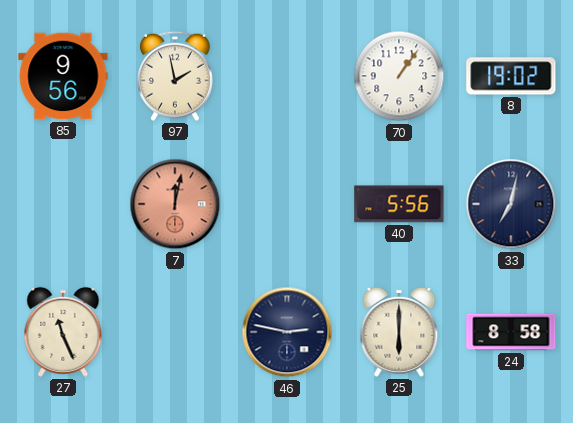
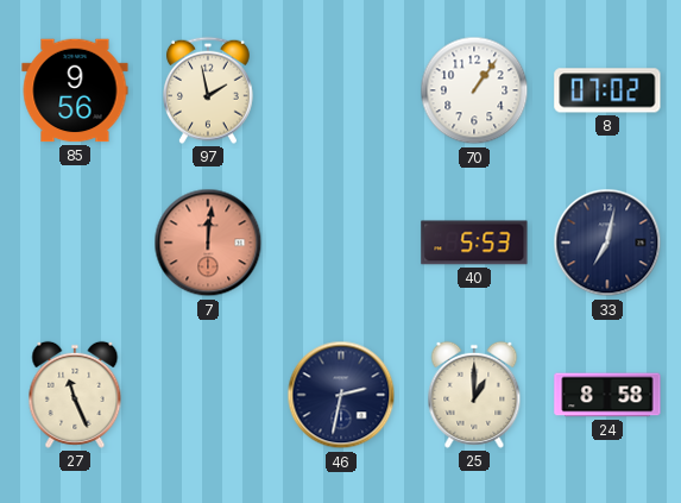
8: 19:02 -> 07:02 (607, 90)
7: 12:02 -> 12:01 (208, 243)
40: 5:56 -> 5:53 (474, 243)
46: 2:47 -> 2:32 (341, 395)
25: 6:00 -> 1:00 (474, 395)
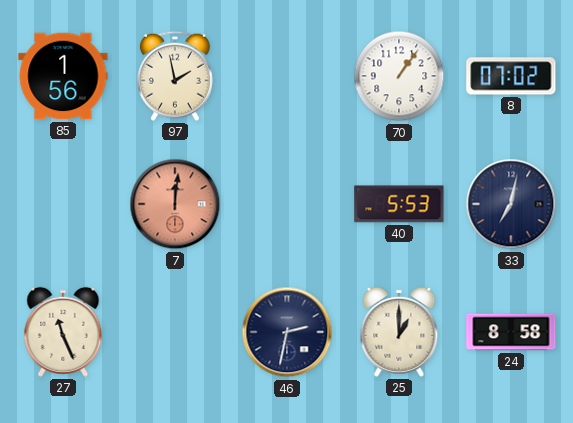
85: 9:56 -> 1:56 (63, 76)
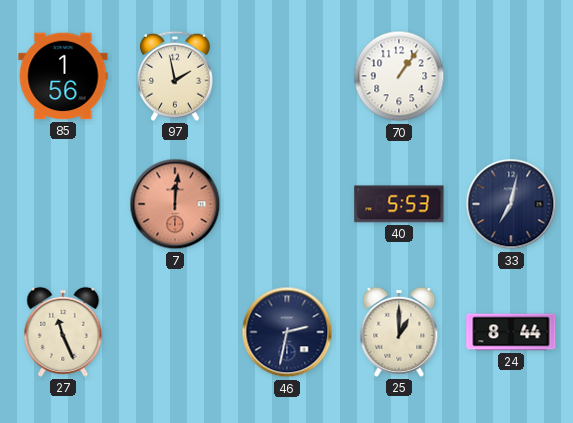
8: 07:02 -> none (511, 76)
24: 8:58 -> 8:44 (511, 332)
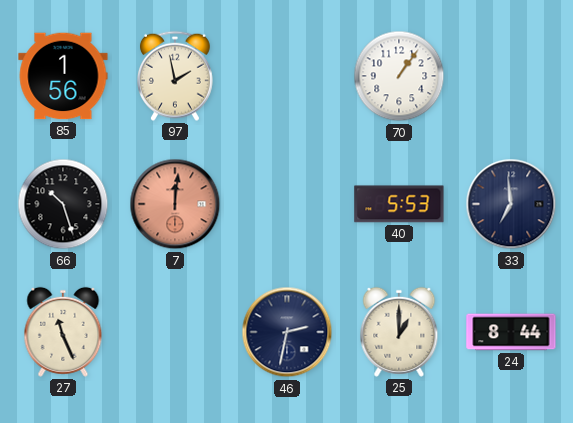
66: none -> 10:27 (63, 204)
33: 7:02 -> 6:59 (511, 204)
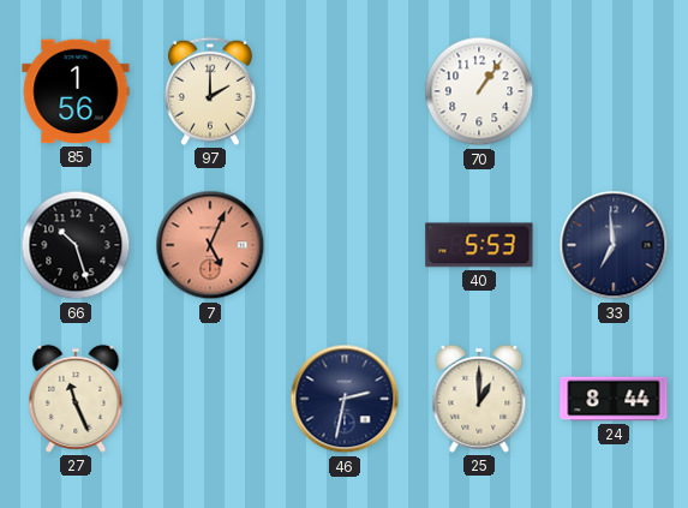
97: 1:58 -> 2:00 (210, 91)
7: 12:01 -> 5:04 (210, 245)
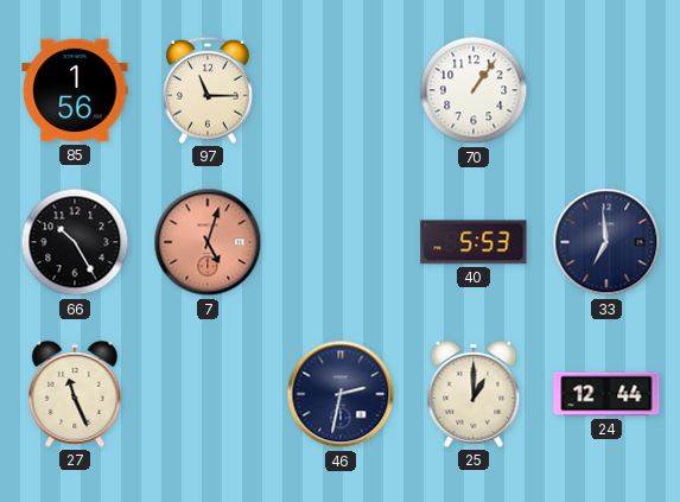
97: 2:00 -> 11:15 (208, 90)
66: 10:27 -> 10:25 (75, 242)
7: 5:04 -> 5:03 (208, 242)
24: 8:44 -> 12:44 (606, 394)
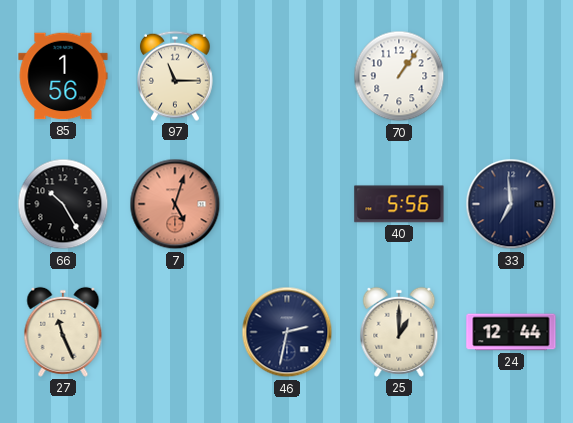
40: 5:53 -> 5:56 (399, 204)
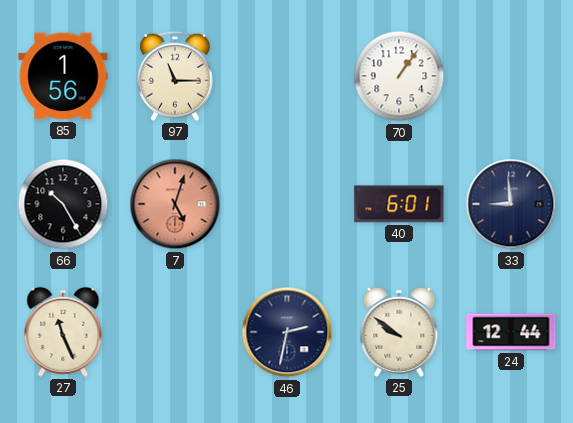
40: 5:56 -> 6:01 (399, 204)
33: 6:59 -> 8:59 (511, 204)
25: 1:00 -> 9:51 (399, 332)
